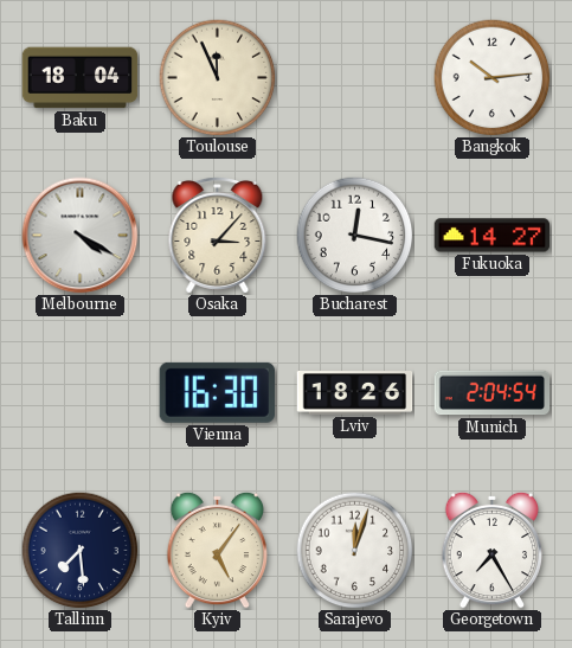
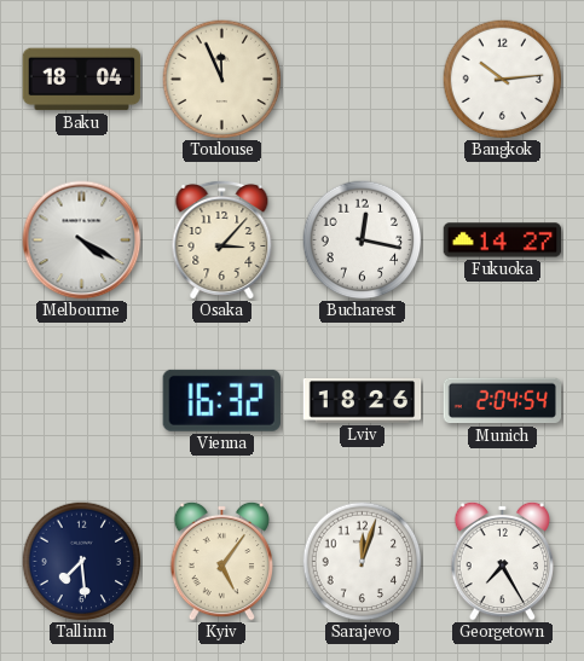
Vienna: 16:30 -> 16:32 (221, 400)
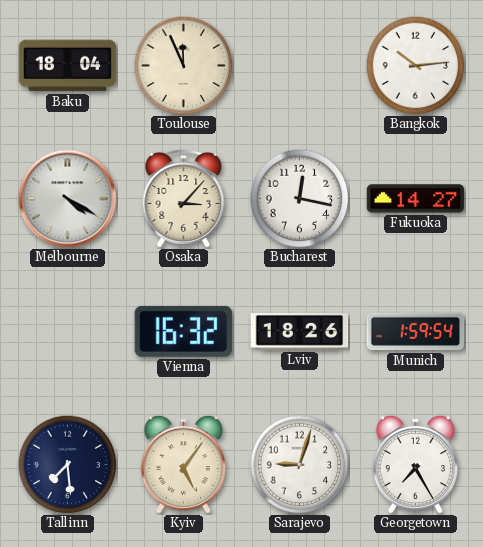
Munich: 2:04 -> 1:59 (416, 332)
Sarajevo: 12:03 -> 9:03 (300, 465)
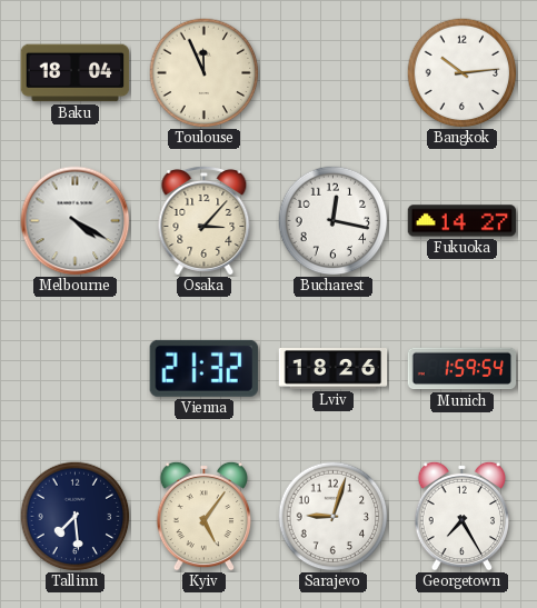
Vienna: 16:32 -> 21:32 (203, 368)
